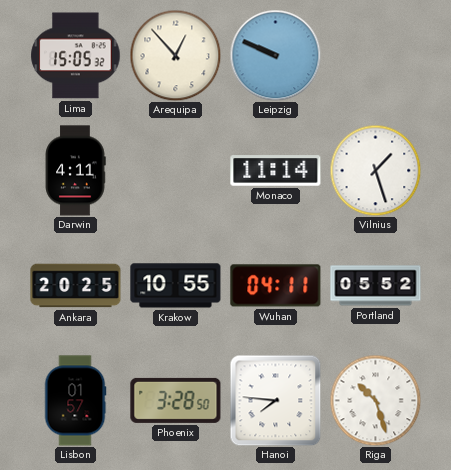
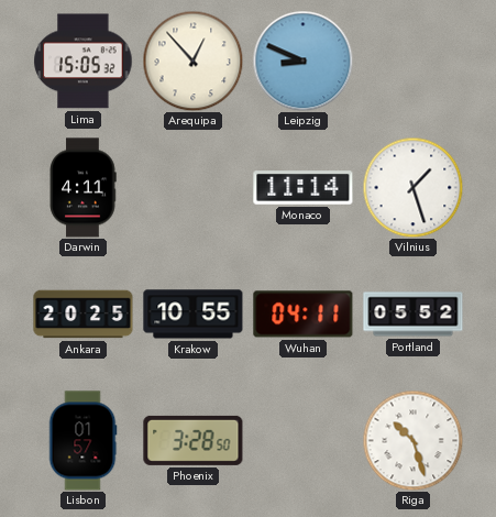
Leipzig: 9:49 -> 8:49 (302, 61)
Hanoi: 7:46 -> none (275, 400)
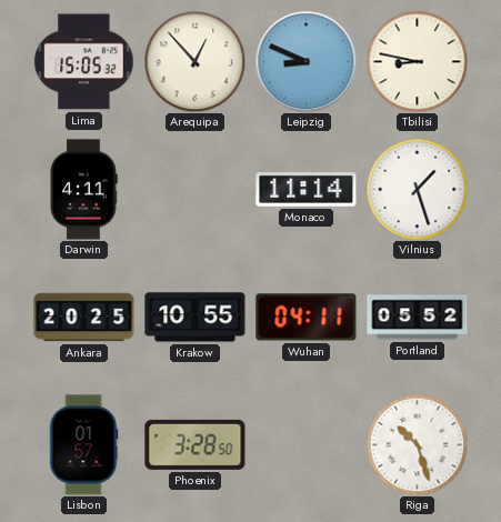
Tbilisi: none -> 8:47 (417, 61)
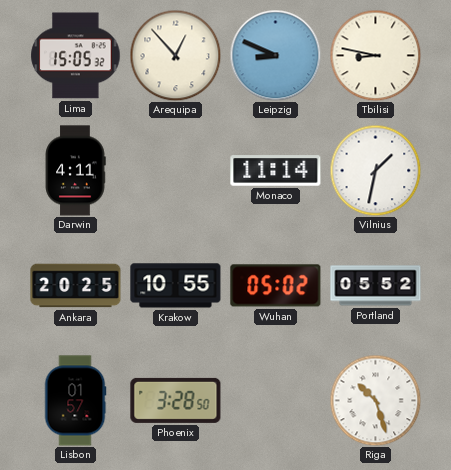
Vilnius: 1:27 -> 1:32 (375, 170)
Wuhan: 04:11 -> 05:02 (276, 286)
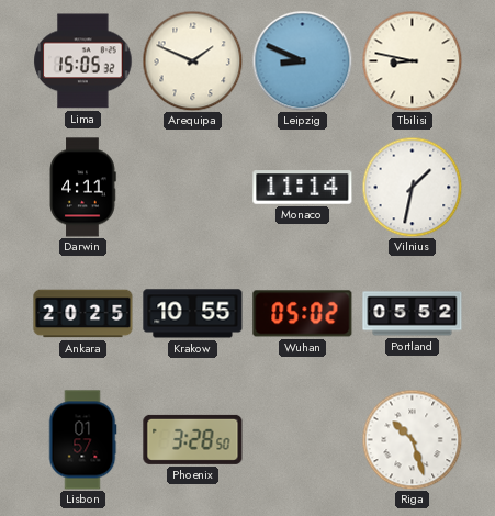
Arequipa: 12:53 -> 1:49 (192, 60)
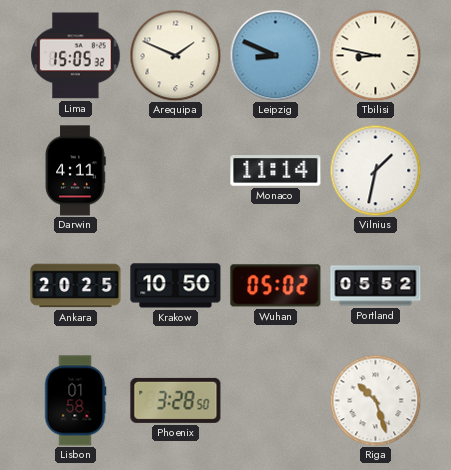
Krakow: 10:55 -> 10:50 (176, 286)
Lisbon: 01:57 -> 01:58 (75, 401)
